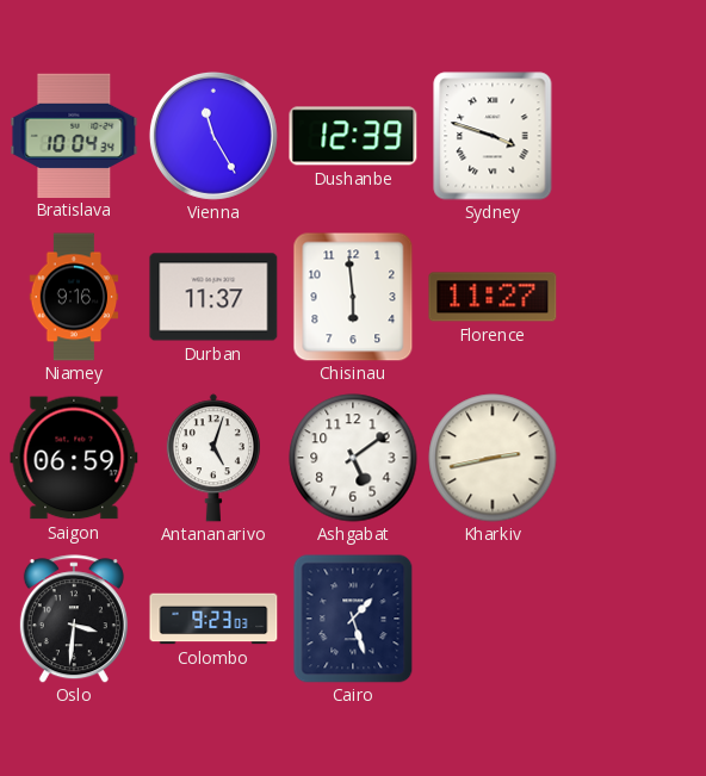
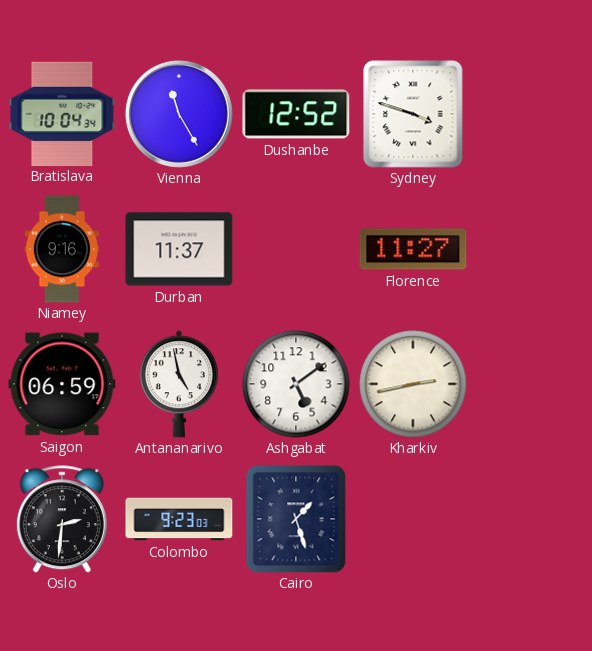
Dushanbe: 12:39 -> 12:52 (296, 114)
Chisinau: 5:59 -> none (353, 297)
Antananarivo: 5:03 -> 4:58 (179, 384)
Oslo: 3:31 -> 2:31 (62, 519)
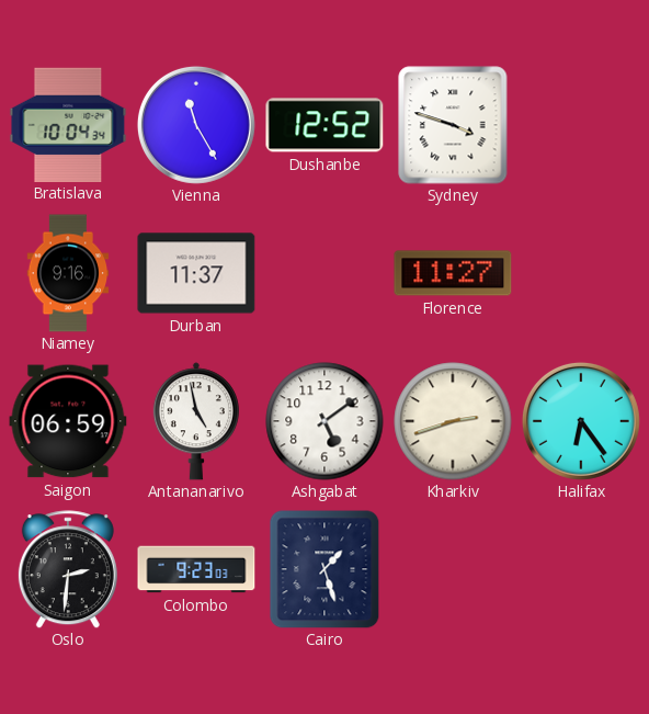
Kharkiv: 2:43 -> 2:42 (453, 421)
Halifax: none -> 6:24 (581, 421)
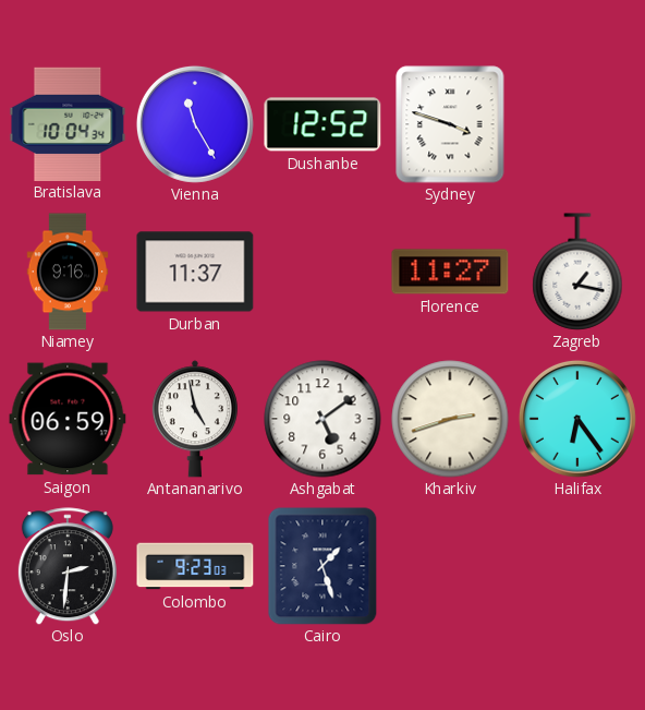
Zagreb: none -> 1:17 (577, 272)
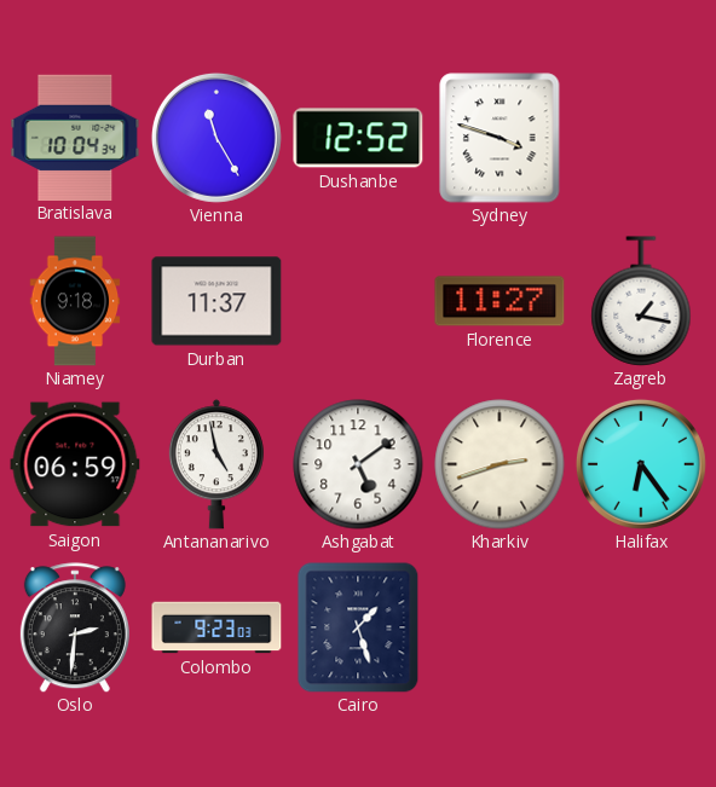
Niamey: 9:16 -> 9:18 (75, 301)
